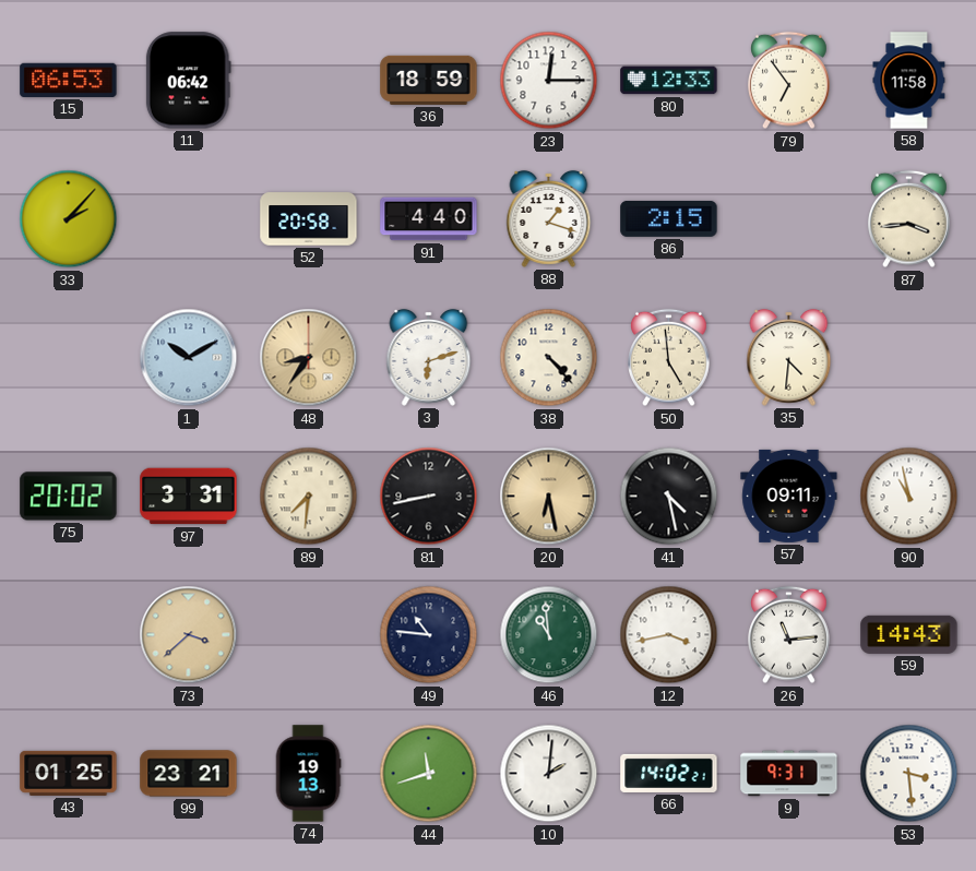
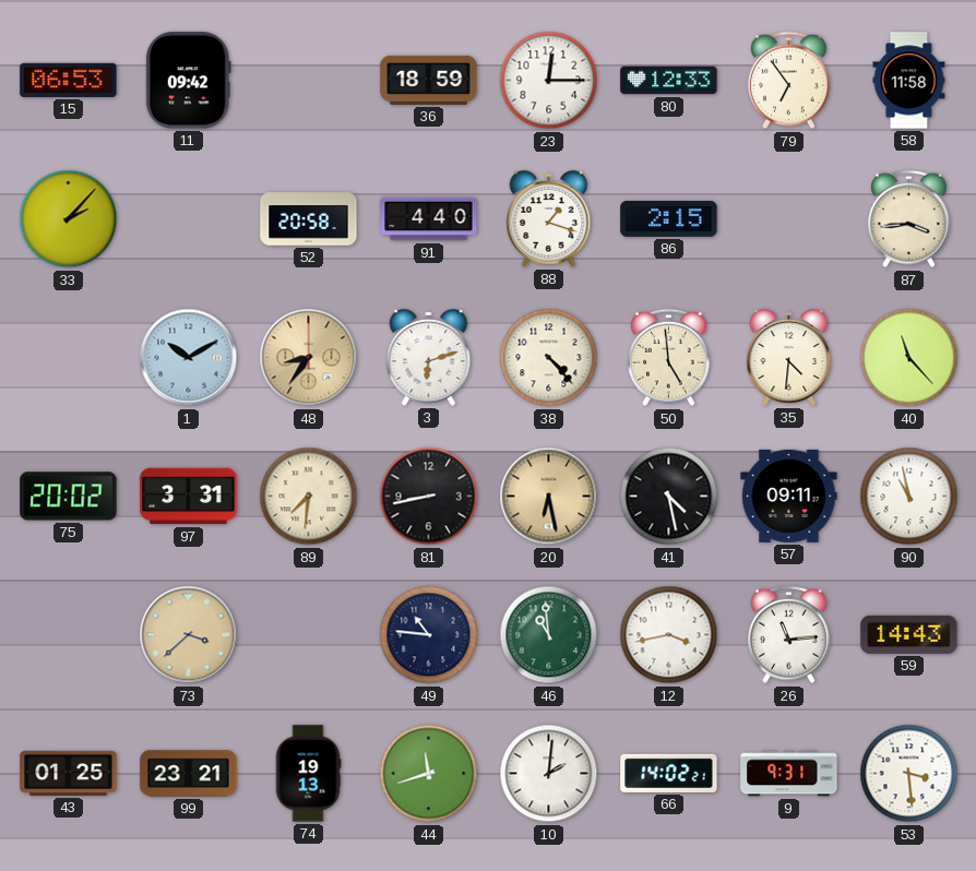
11: 06:42 -> 09:42 (188, 81)
40: none -> 11:23 (909, 358)
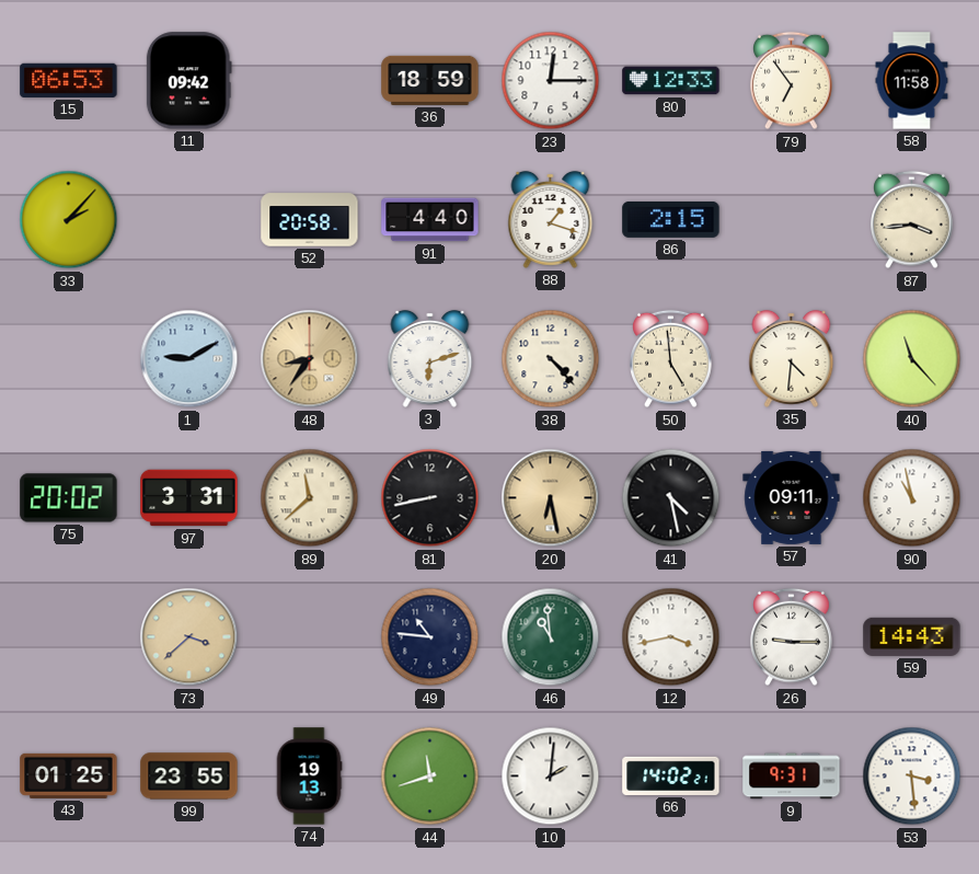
1: 10:10 -> 9:10 (189, 359)
89: 7:31 -> 11:38 (310, 498)
26: 11:14 -> 9:15 (792, 637)
99: 23:21 -> 23:55 (189, 777)
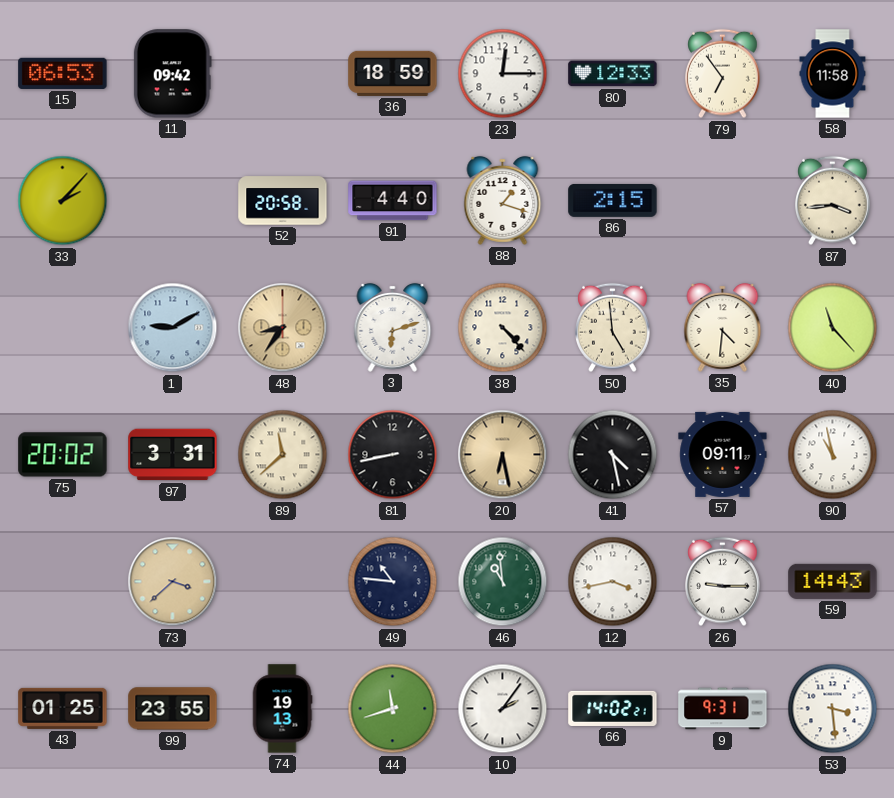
10: 2:01 -> 2:06 (503, 709)
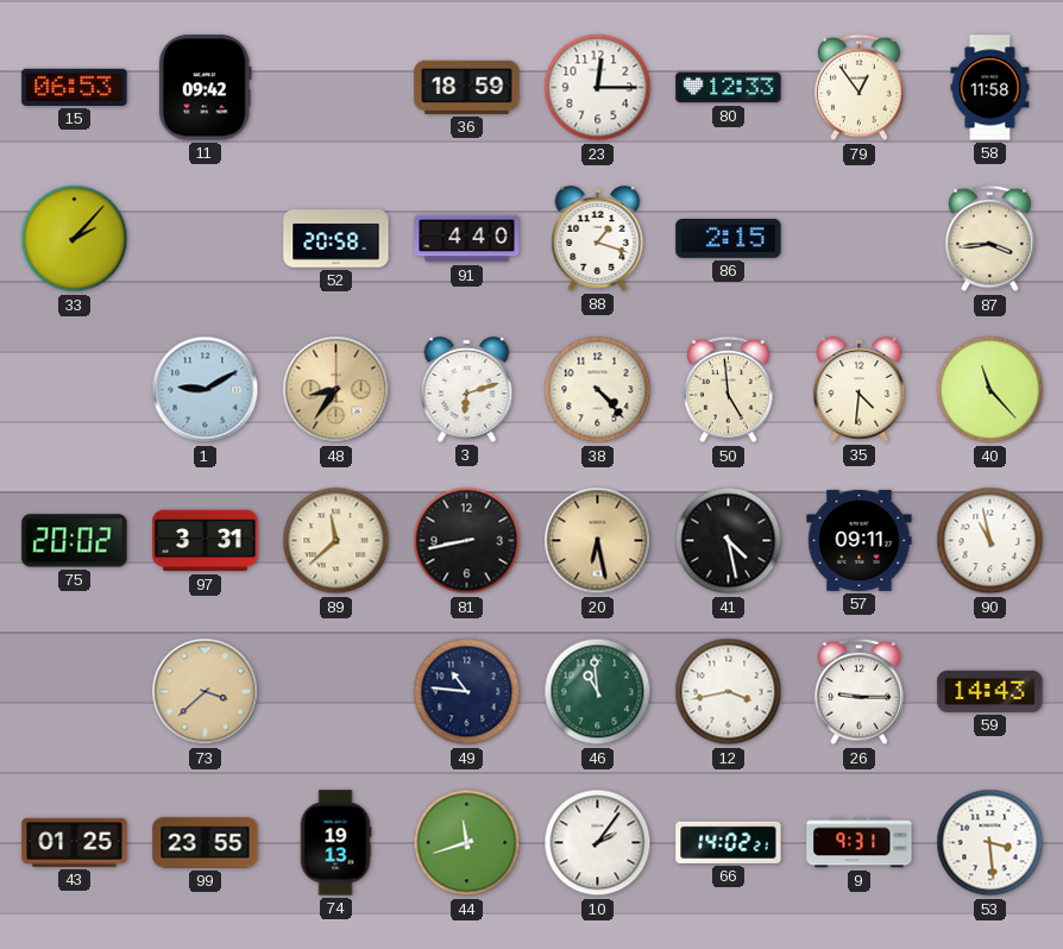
79: 6:54 -> 12:54 (860, 88)
